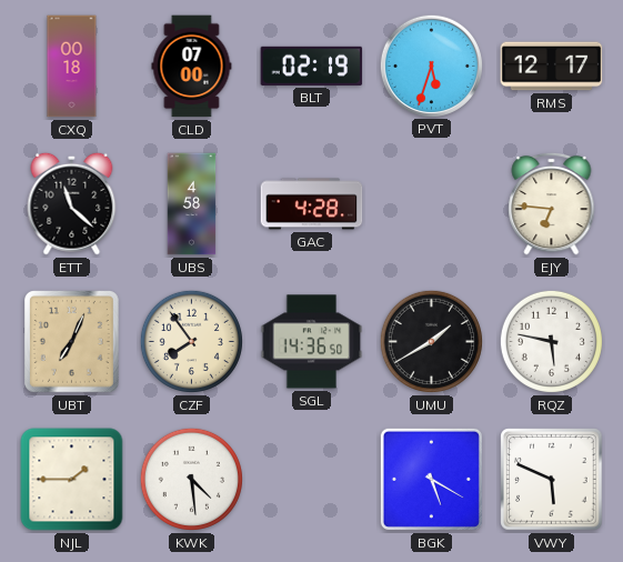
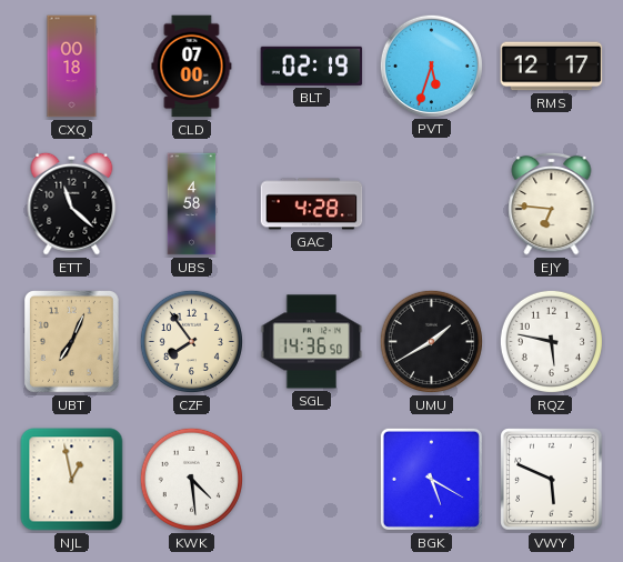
NJL: 1:45 -> 12:58 (72, 480)
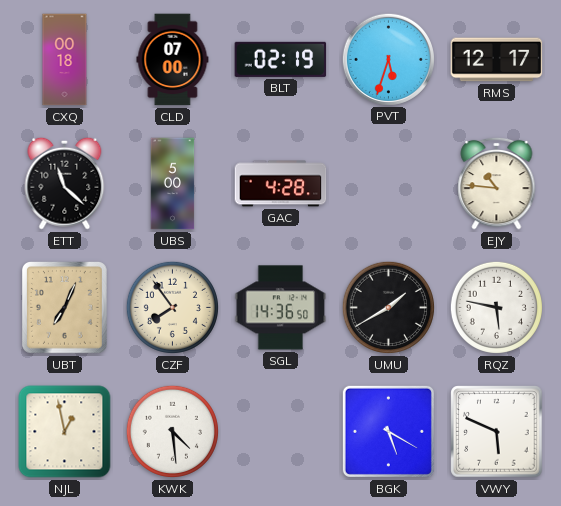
UBS: 4:58 -> 5:00 (173, 184)
EJY: 6:46 -> 10:46 (497, 183)
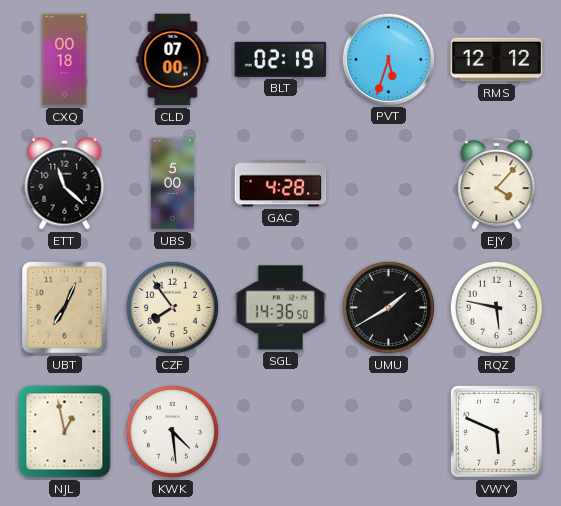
RMS: 12:17 -> 12:12 (497, 60)
EJY: 10:46 -> 4:07 (497, 183)
BGK: 5:20 -> none (388, 431)
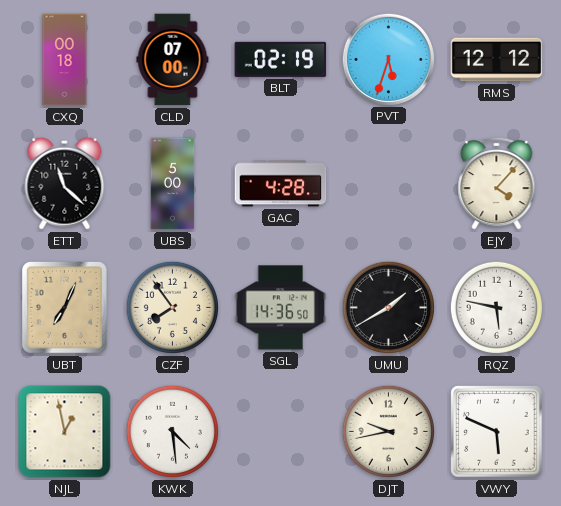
DJT: none -> 9:43 (388, 431)
